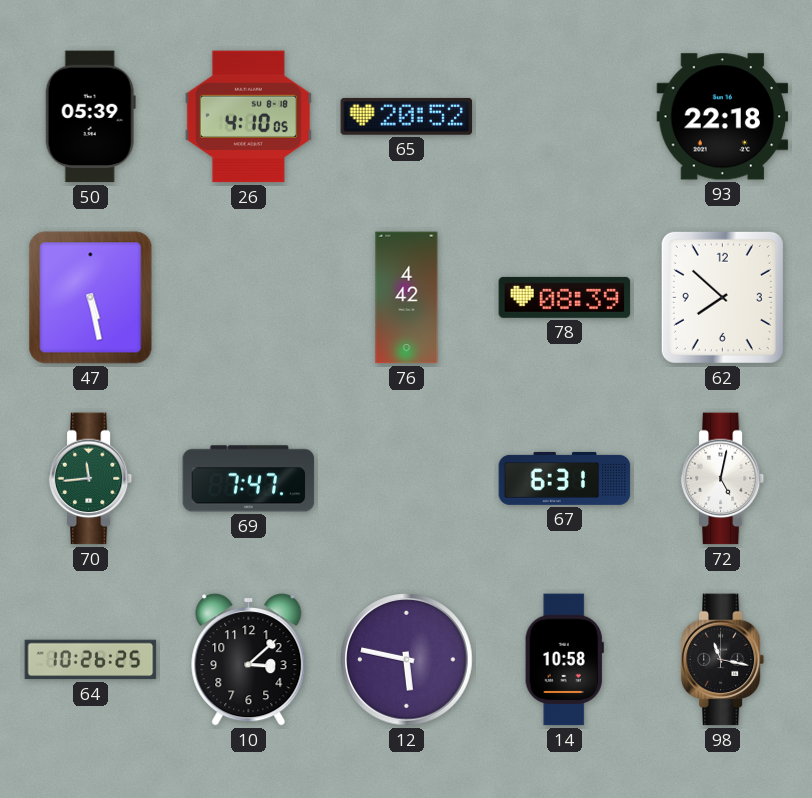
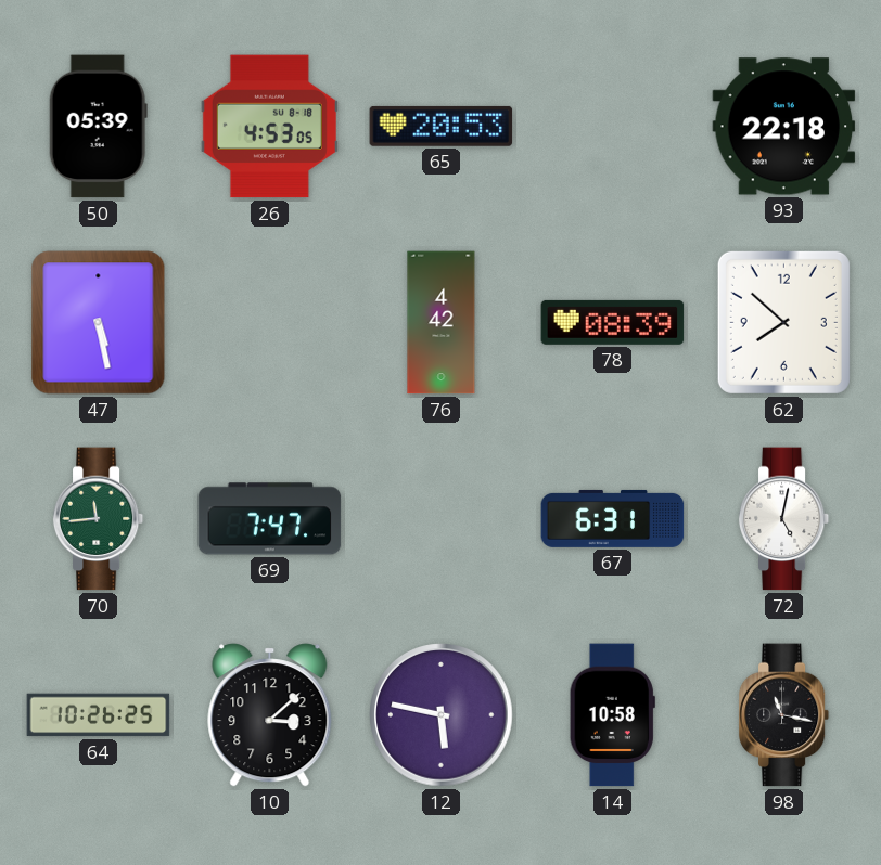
26: 4:10 -> 4:53 (269, 127)
65: 20:52 -> 20:53 (442, 126)
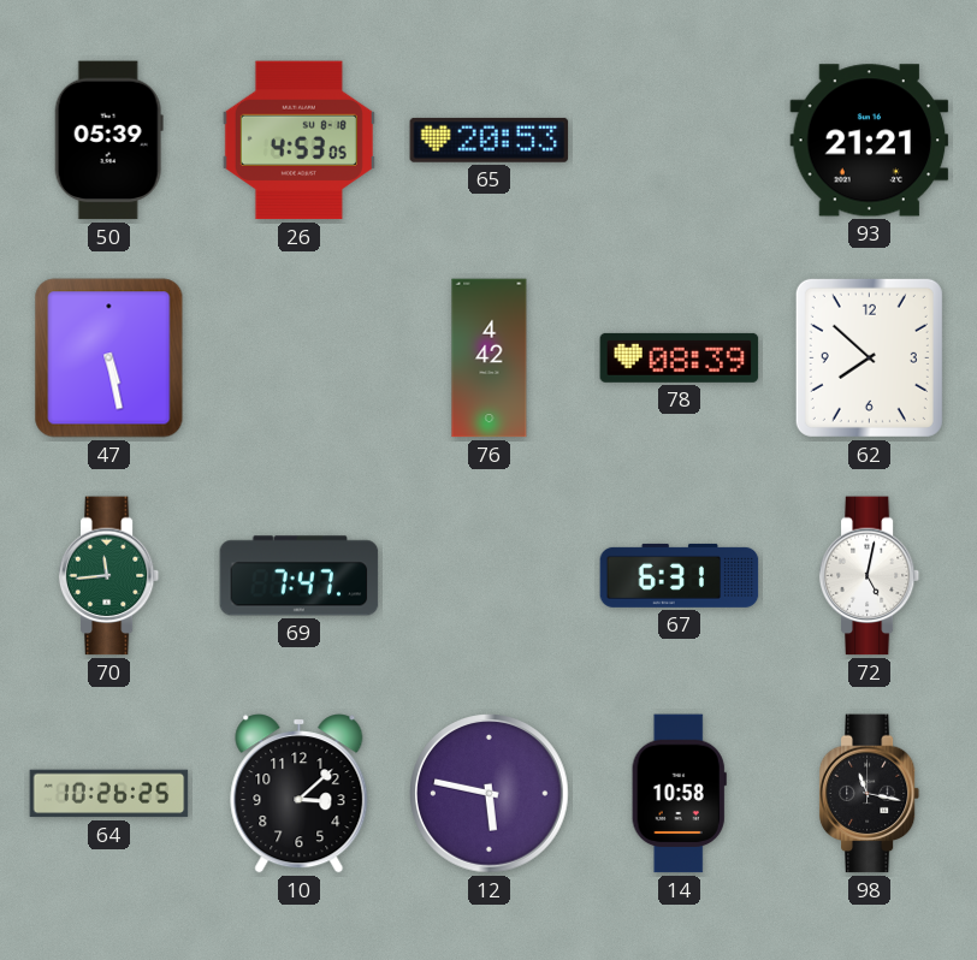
93: 22:18 -> 21:21 (870, 141)
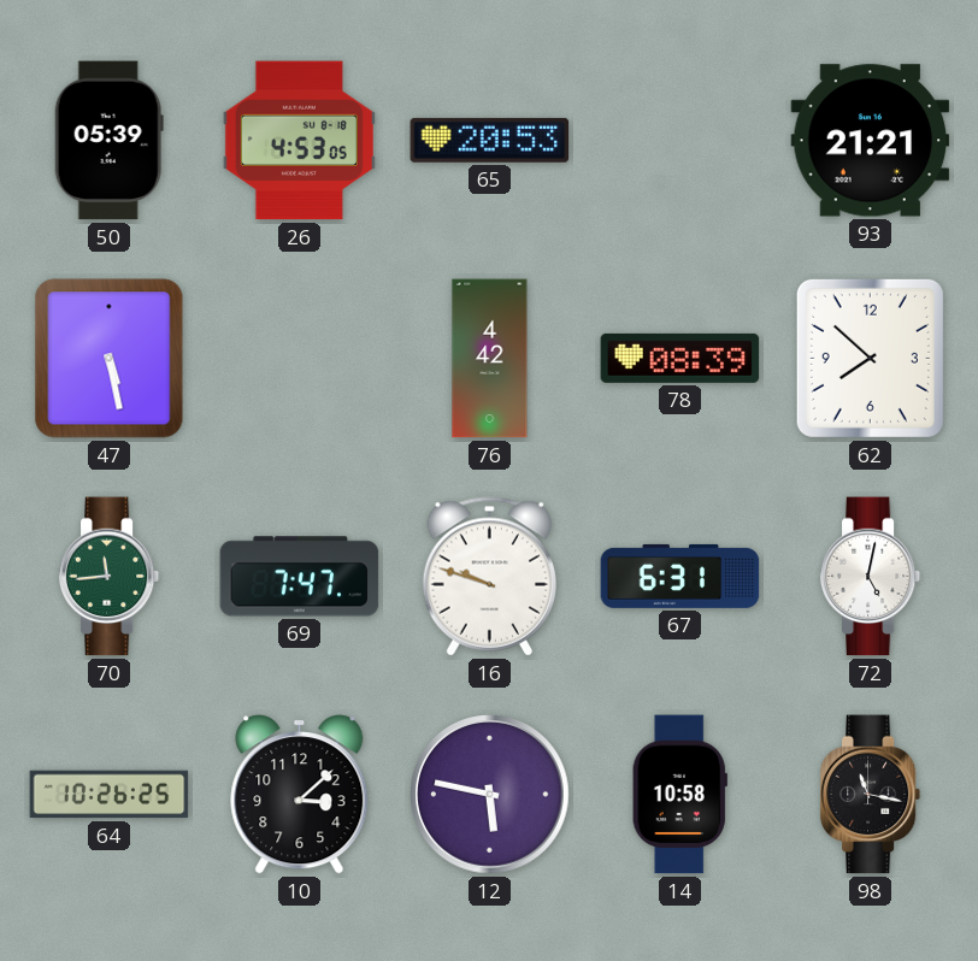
16: none -> 9:48 (489, 577)
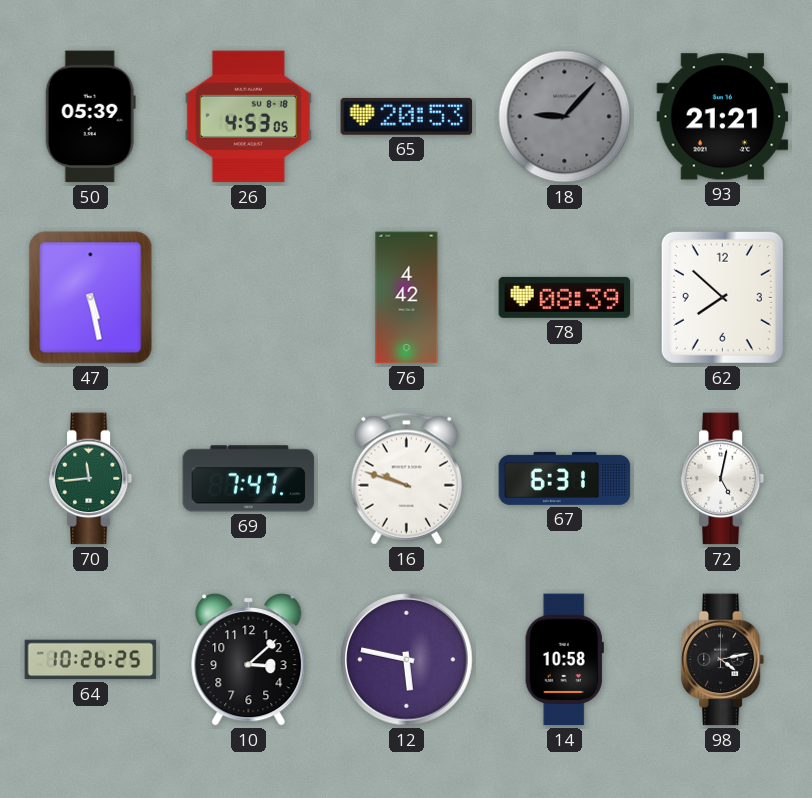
18: none -> 9:07 (565, 117)
98: 11:17 -> 4:13 (723, 660)
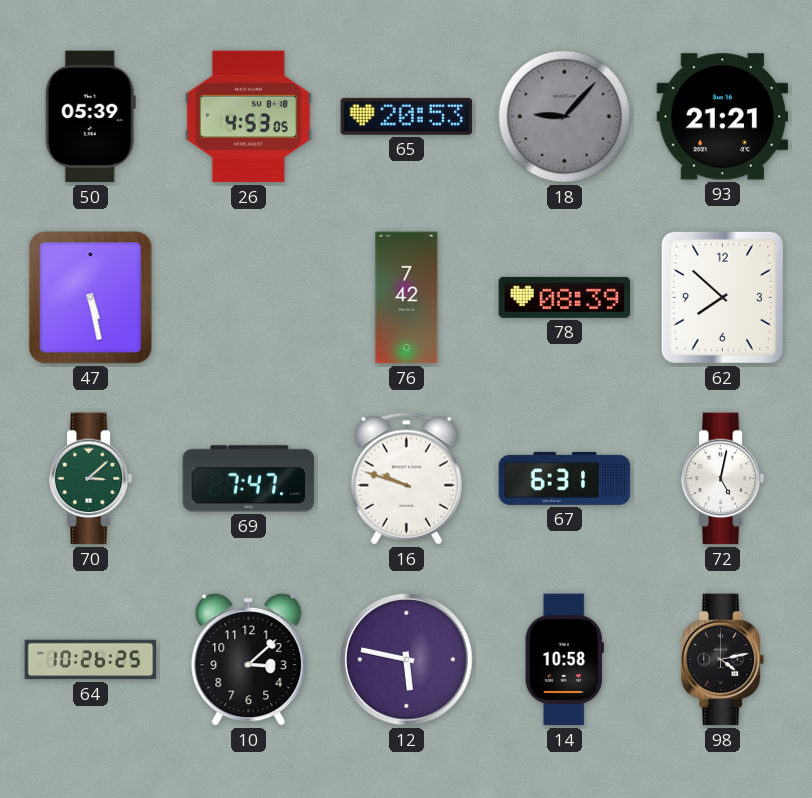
76: 4:42 -> 7:42 (407, 298)
70: 11:44 -> 3:08 (91, 479)
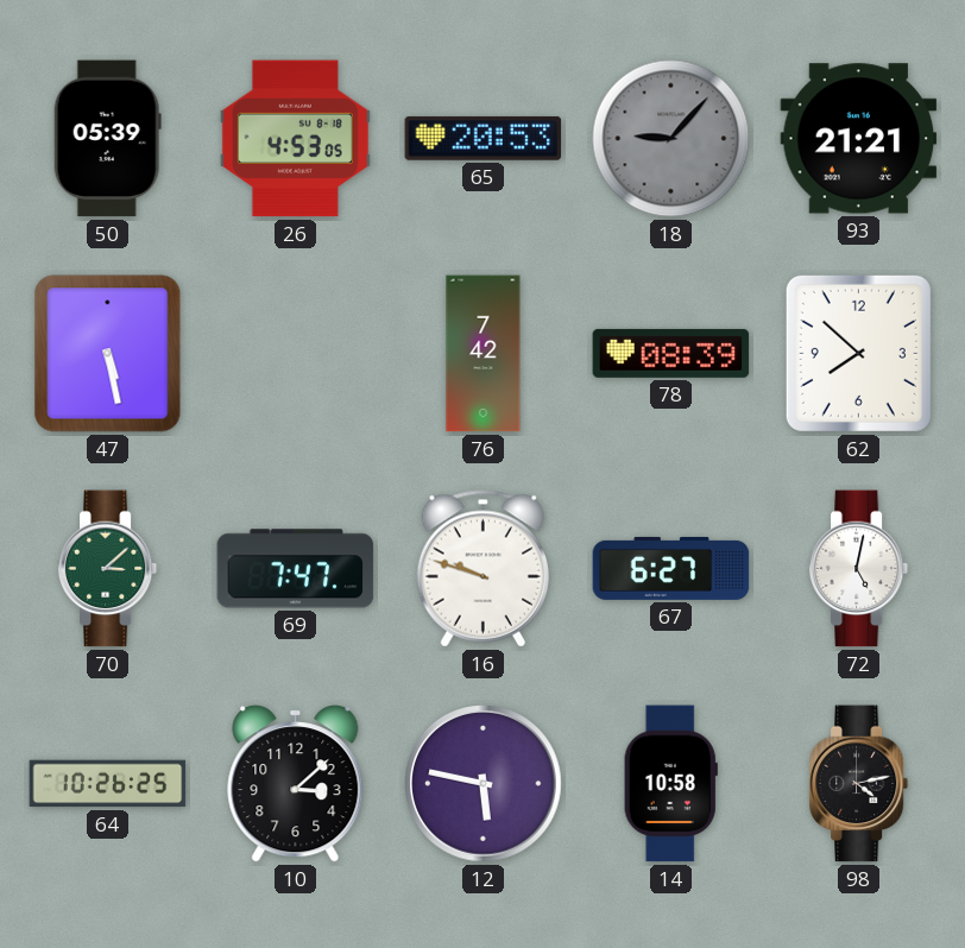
67: 6:31 -> 6:27 (671, 568)
